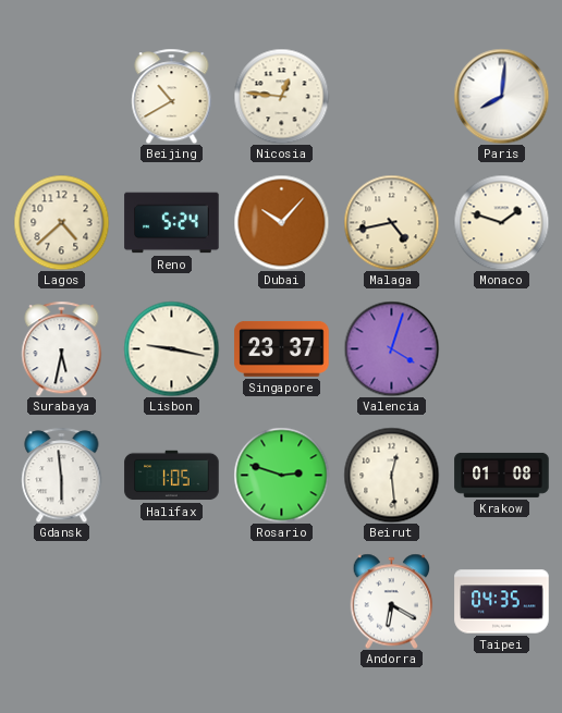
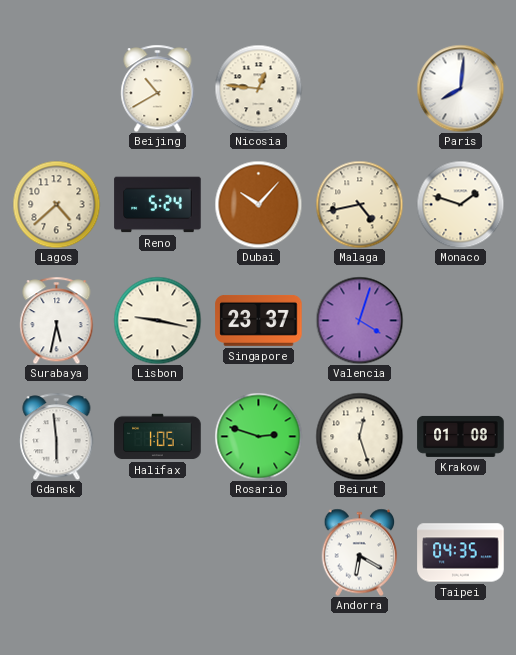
Beirut: 12:29 -> 12:27 (359, 436)
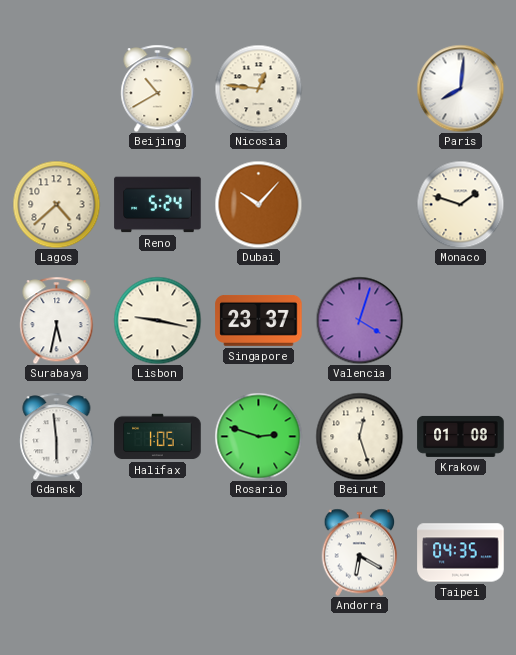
Malaga: 4:43 -> none (359, 204)
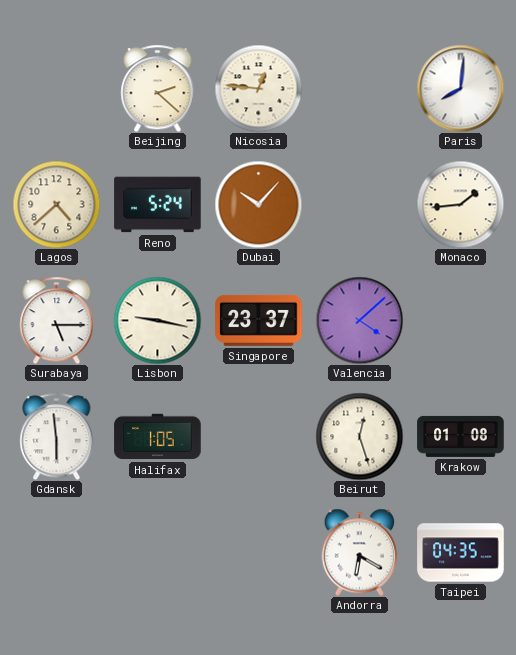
Beijing: 10:40 -> 2:22 (158, 88)
Monaco: 1:48 -> 1:44 (460, 204)
Surabaya: 5:32 -> 5:15 (57, 320)
Valencia: 4:03 -> 4:08 (359, 320)
Rosario: 2:48 -> none (258, 436)
